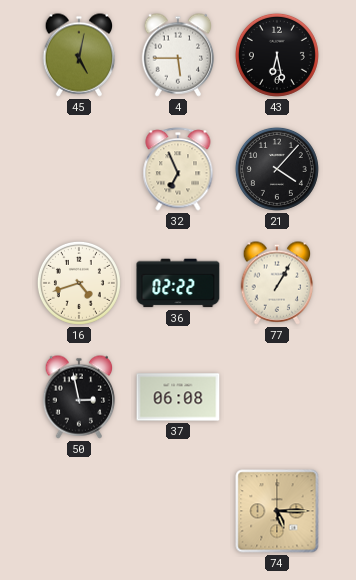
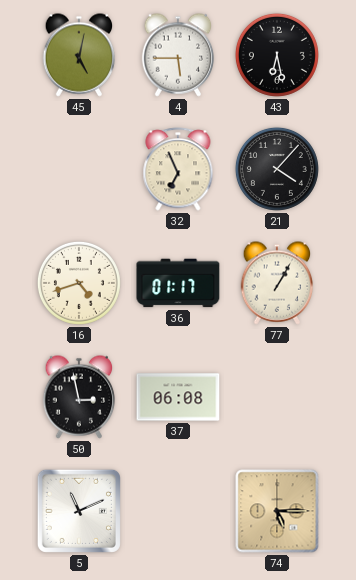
36: 02:22 -> 01:17 (178, 283)
5: none -> 11:11 (79, 511)
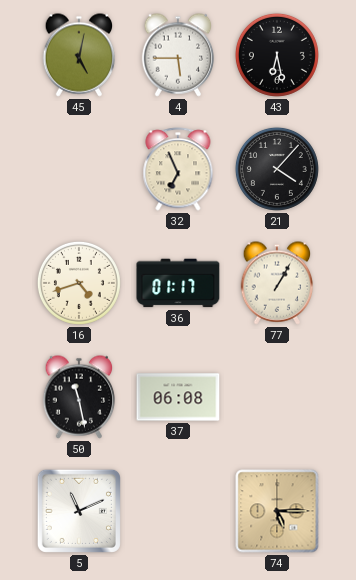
50: 2:58 -> 11:28 (79, 397)
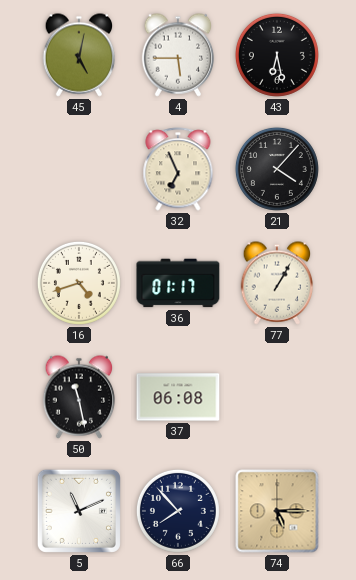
66: none -> 7:53 (178, 511)
